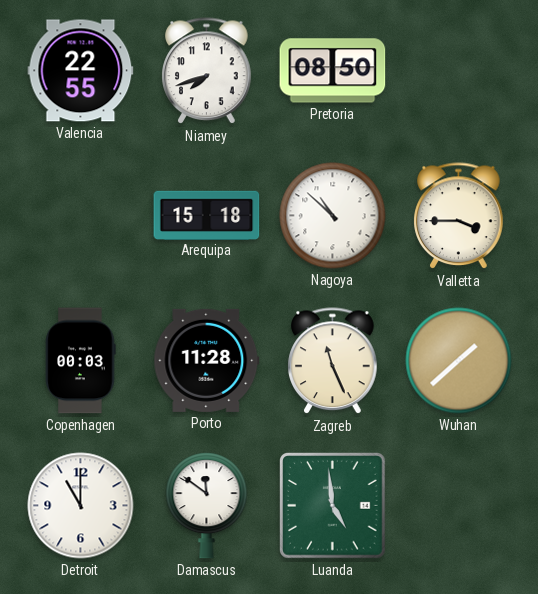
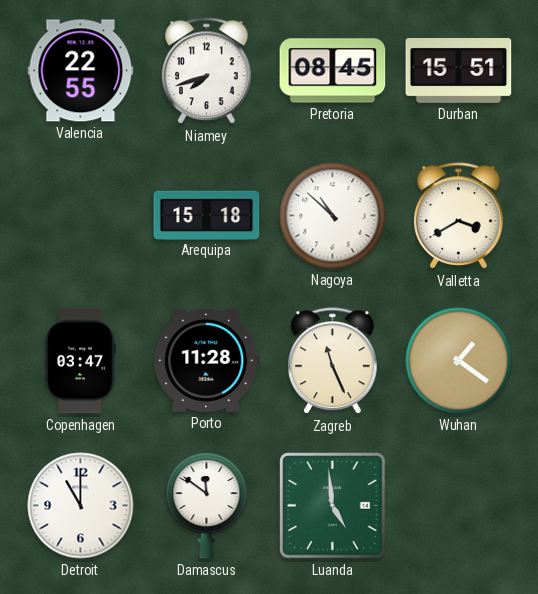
Pretoria: 08:50 -> 08:45 (333, 71)
Durban: none -> 15:51 (459, 71)
Valletta: 3:45 -> 3:40 (459, 216)
Copenhagen: 00:03 -> 03:47 (81, 361)
Wuhan: 1:38 -> 1:21 (459, 361)
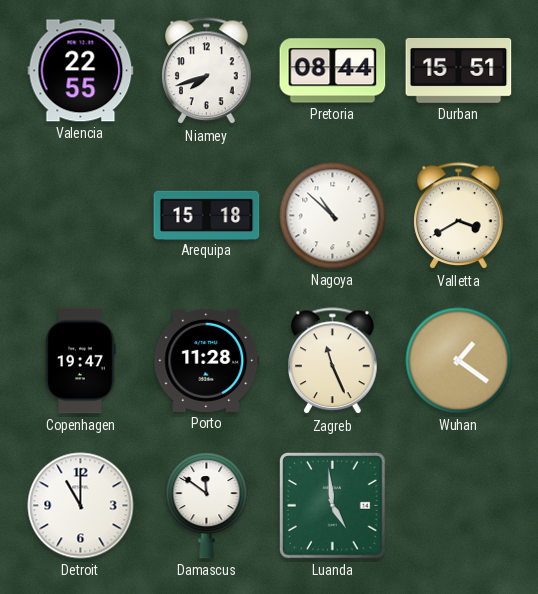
Pretoria: 08:45 -> 08:44 (333, 71)
Copenhagen: 03:47 -> 19:47 (81, 361)
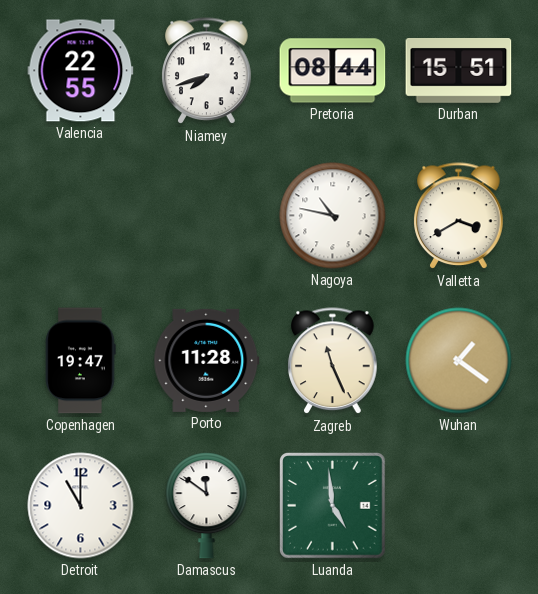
Arequipa: 15:18 -> none (207, 215)
Nagoya: 10:52 -> 10:47 (333, 216)
